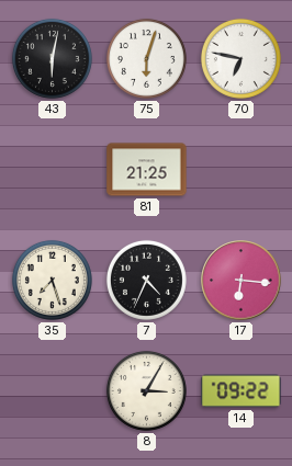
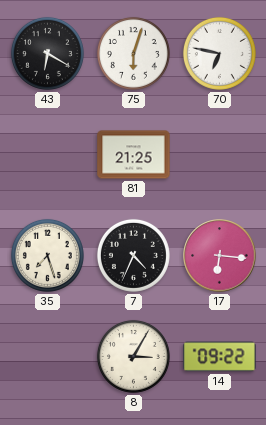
43: 6:02 -> 6:20 (47, 53)
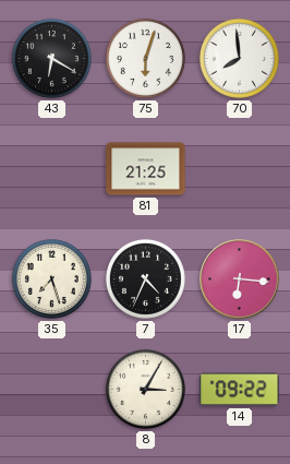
70: 6:47 -> 7:59 (239, 58)
